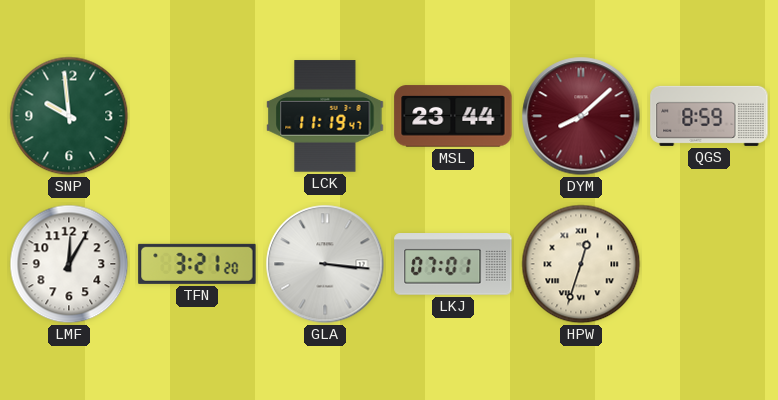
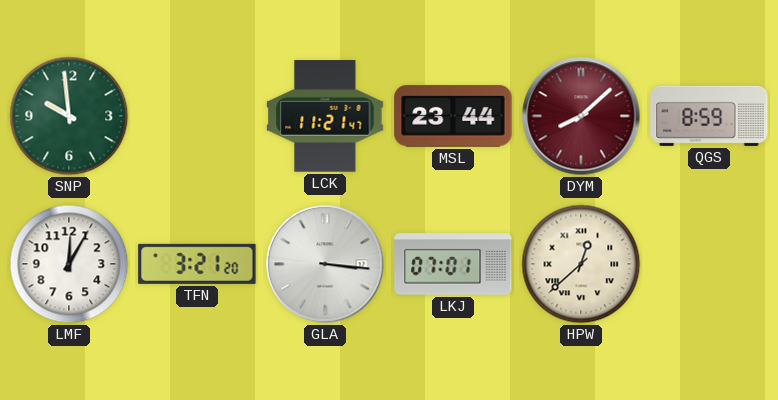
LCK: 11:19 -> 11:21 (325, 116)
HPW: 12:33 -> 12:38 (581, 264)
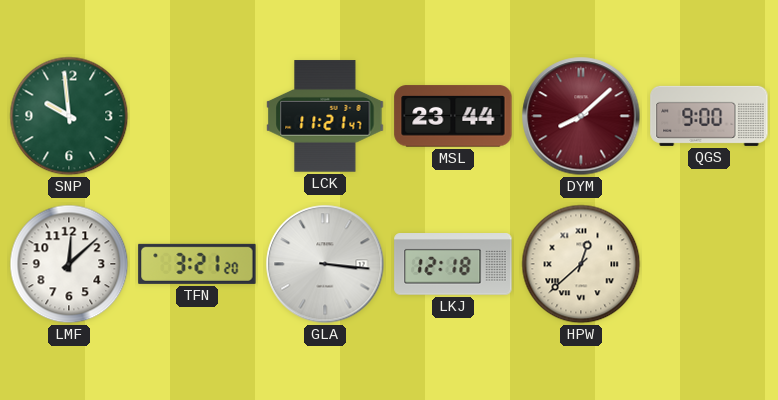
QGS: 8:59 -> 9:00 (709, 116)
LMF: 12:05 -> 12:08 (69, 264)
LKJ: 07:01 -> 12:18 (453, 265)
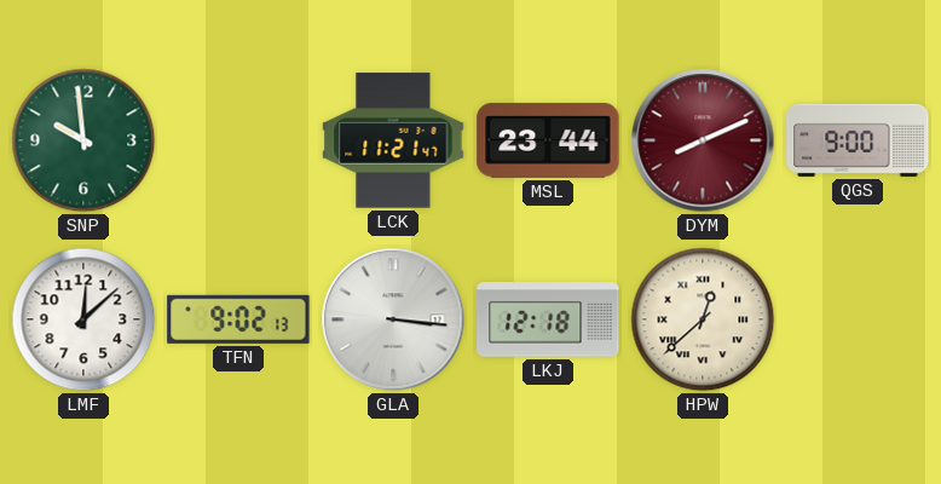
DYM: 8:08 -> 8:11 (703, 140)
TFN: 3:21 -> 9:02 (238, 319)
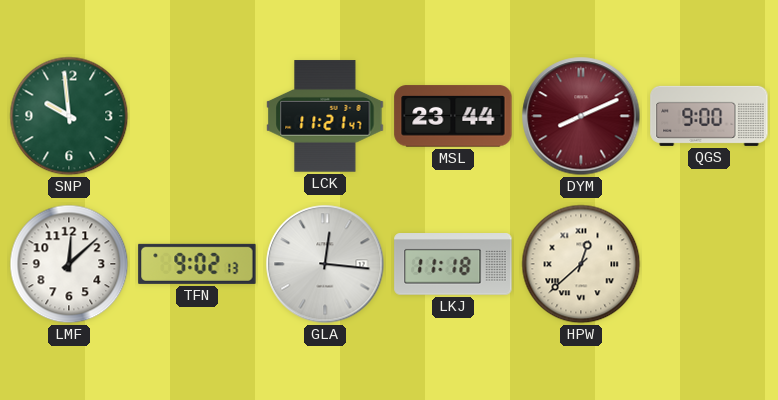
GLA: 3:16 -> 12:16 (325, 264)
LKJ: 12:18 -> 11:18 (453, 265)
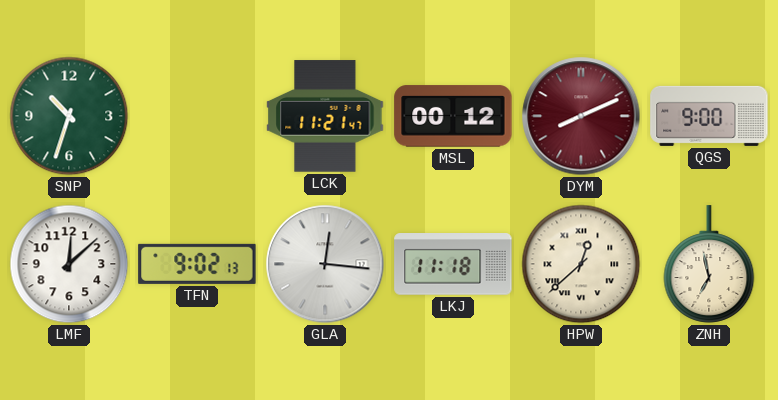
SNP: 9:59 -> 10:33 (69, 116)
MSL: 23:44 -> 00:12 (453, 116)
ZNH: none -> 6:58 (709, 264)
